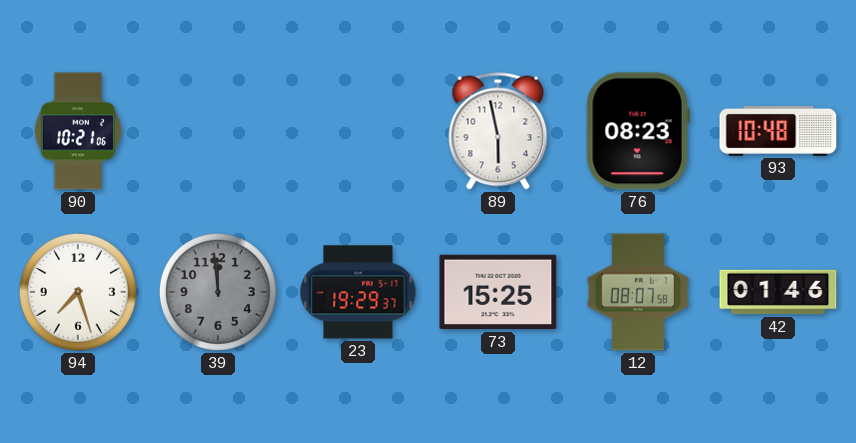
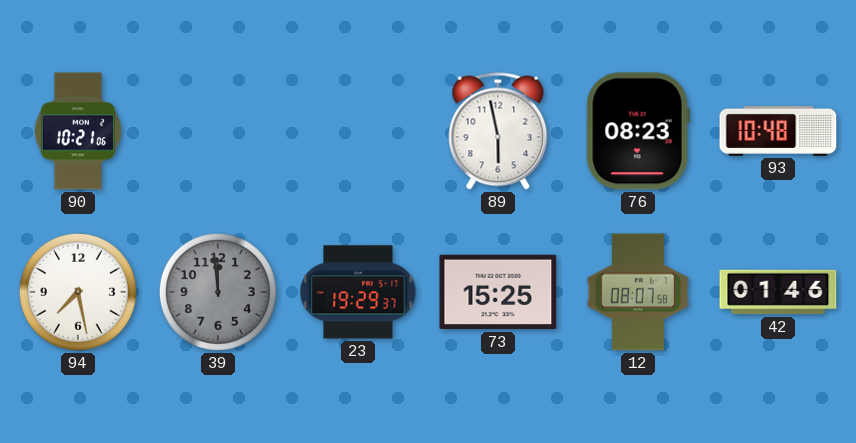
94: 7:27 -> 7:28 (78, 292)
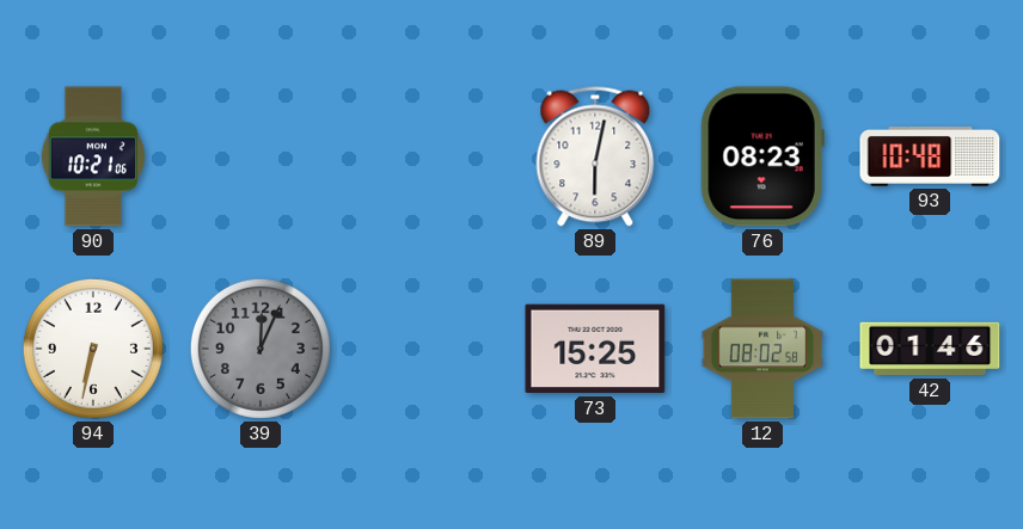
89: 5:58 -> 6:02 (595, 156)
94: 7:28 -> 6:32 (93, 349)
39: 11:59 -> 12:04 (261, 349)
23: 19:29 -> none (358, 292)
12: 08:07 -> 08:02 (762, 349)
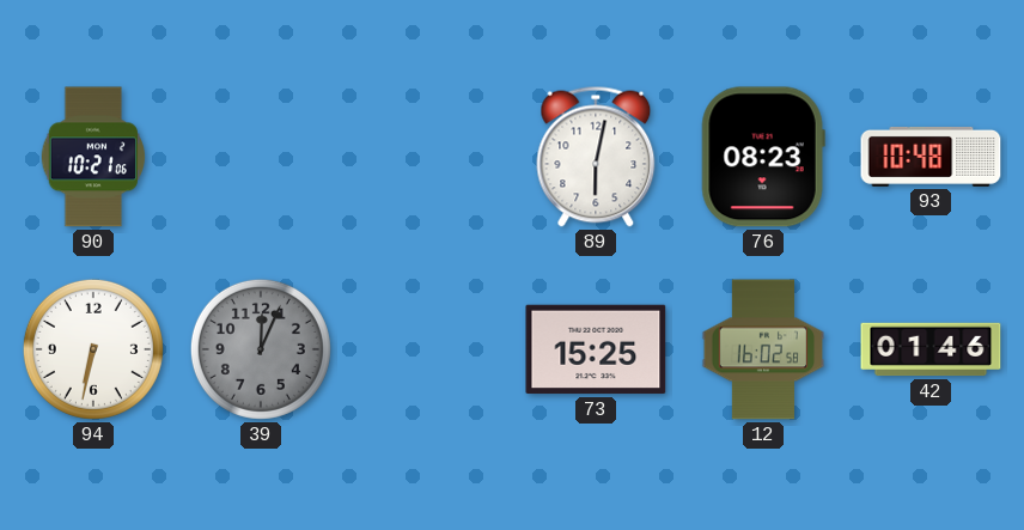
12: 08:02 -> 16:02 (763, 349)
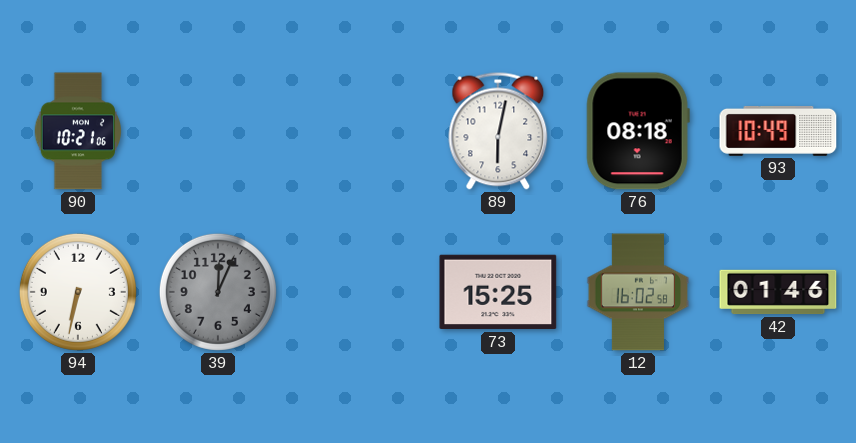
76: 08:23 -> 08:18 (638, 131)
93: 10:48 -> 10:49 (778, 131)
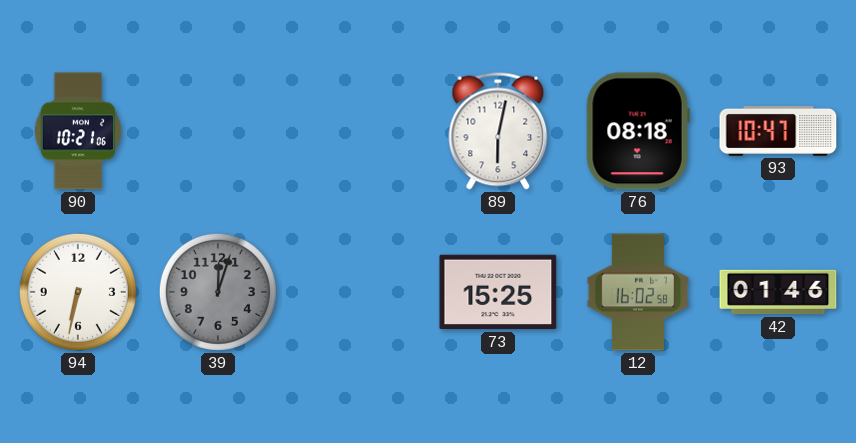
93: 10:49 -> 10:47 (778, 131)
39: 12:04 -> 12:03 (218, 292)
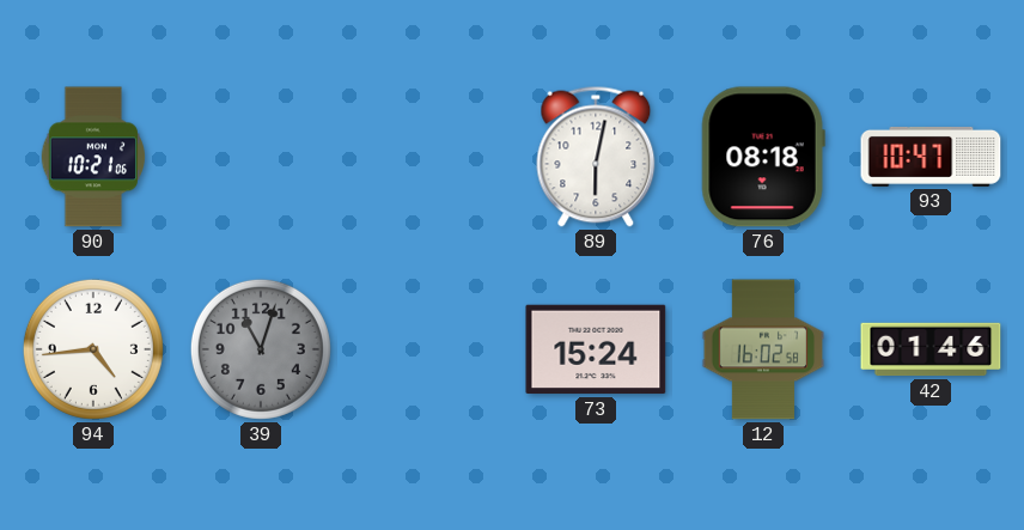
94: 6:32 -> 4:44 (93, 349)
39: 12:03 -> 11:03 (261, 349)
73: 15:25 -> 15:24 (596, 349)
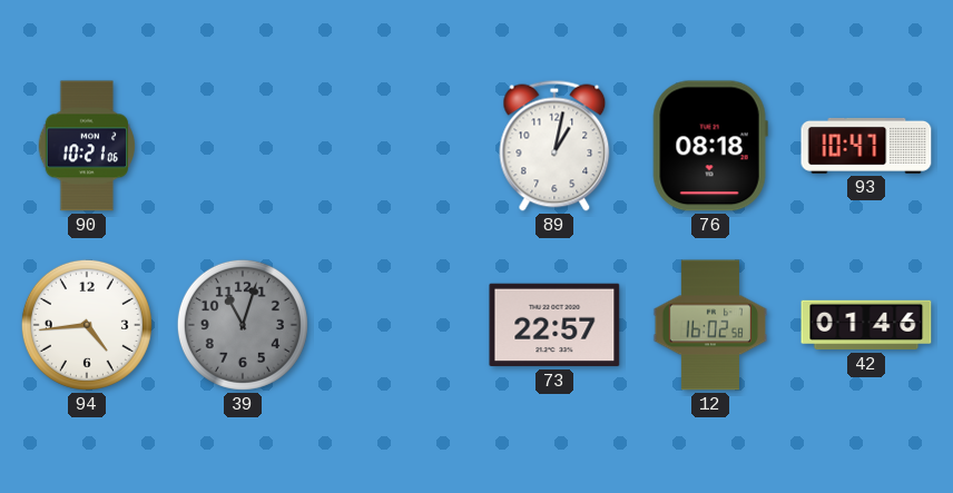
89: 6:02 -> 1:02 (554, 146)
73: 15:24 -> 22:57 (554, 325)
